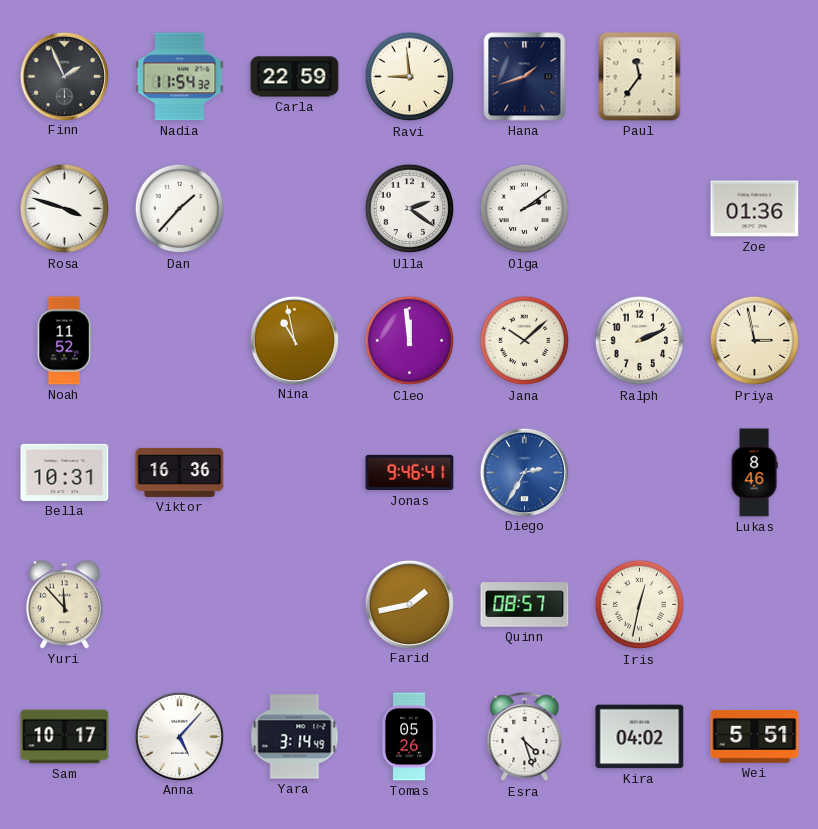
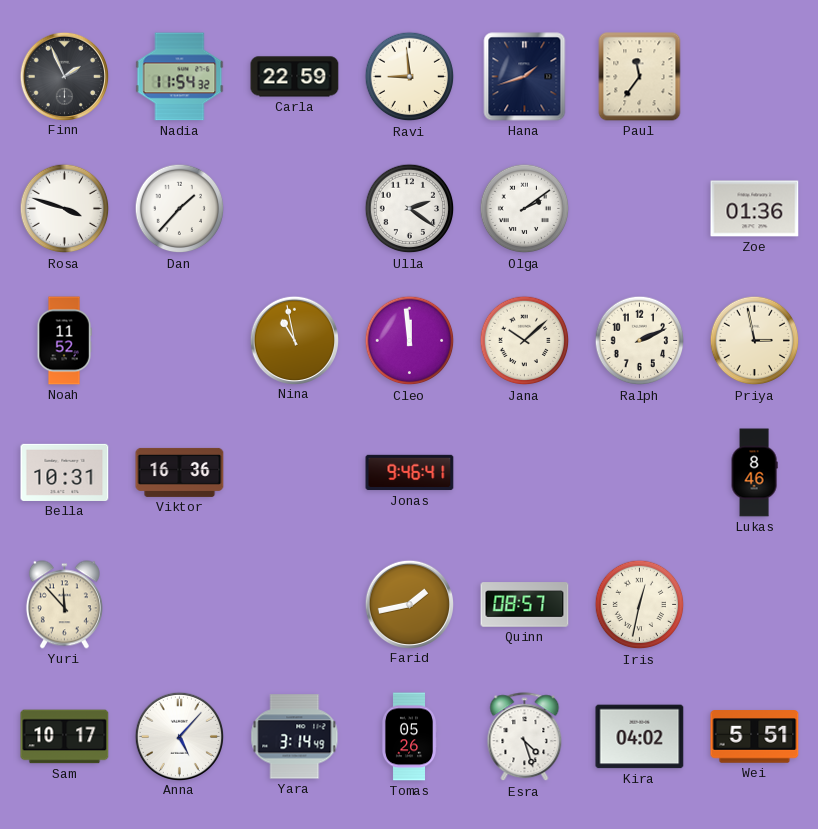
Diego: 2:35 -> none (524, 472)
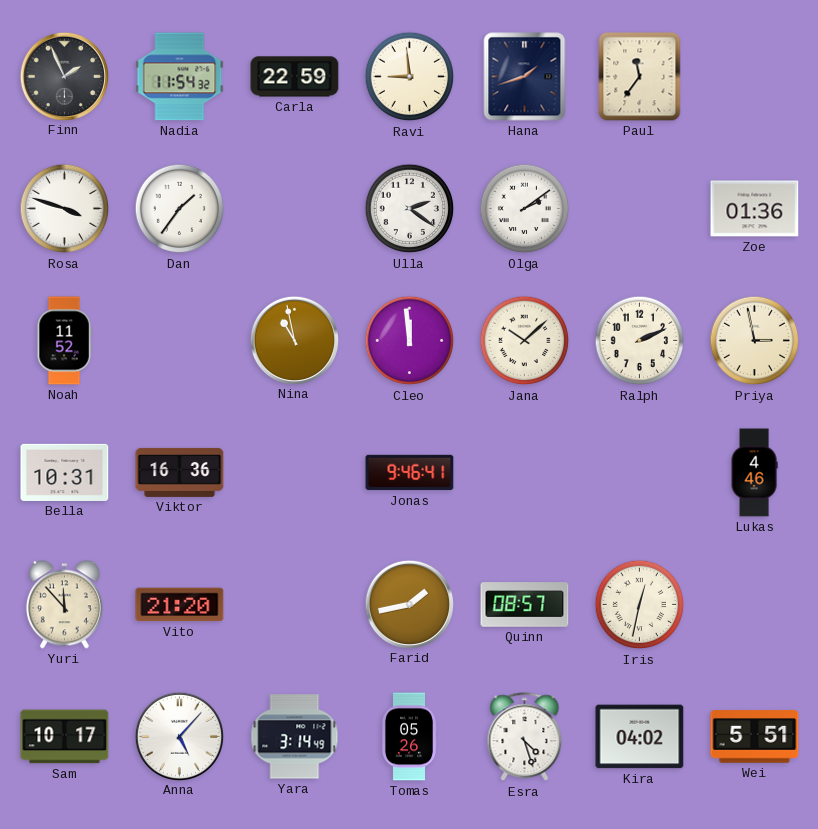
Dan: 1:37 -> 1:36 (180, 209)
Lukas: 8:46 -> 4:46 (754, 473)
Vito: none -> 21:20 (180, 605)
